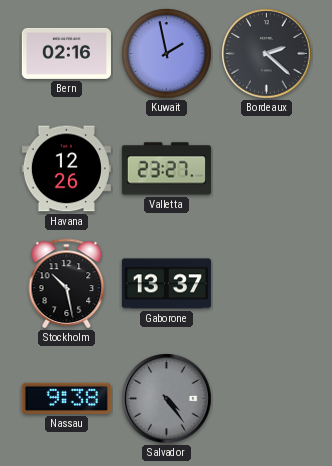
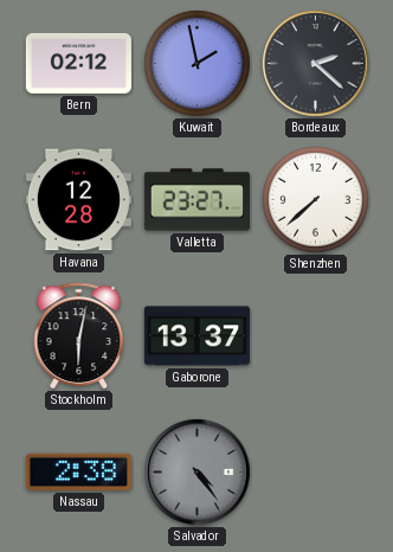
Bern: 02:16 -> 02:12 (78, 63)
Havana: 12:26 -> 12:28 (78, 200)
Shenzhen: none -> 7:38 (316, 200)
Stockholm: 10:28 -> 6:02 (79, 335)
Nassau: 9:38 -> 2:38 (78, 471)
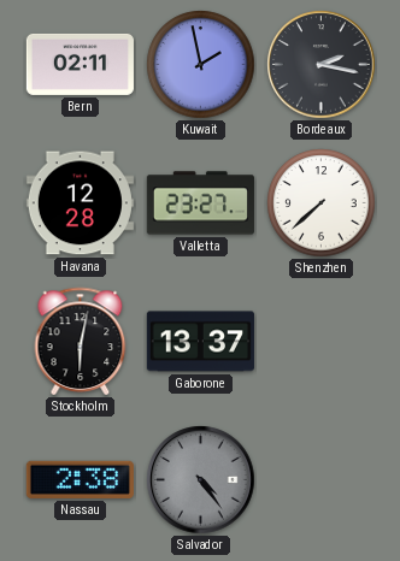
Bern: 02:12 -> 02:11 (80, 64)
Bordeaux: 2:22 -> 2:17 (322, 65)
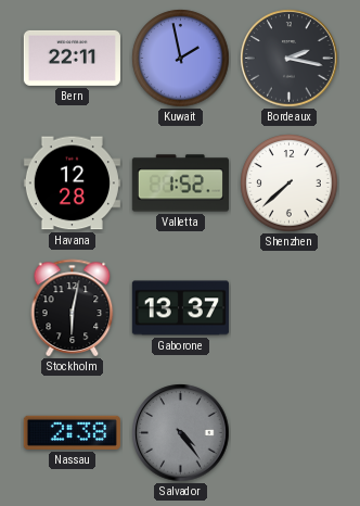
Bern: 02:11 -> 22:11 (72, 58)
Valletta: 23:27 -> 1:52 (180, 184)
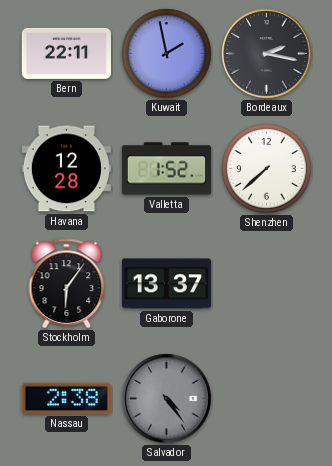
Stockholm: 6:02 -> 6:06 (67, 283)
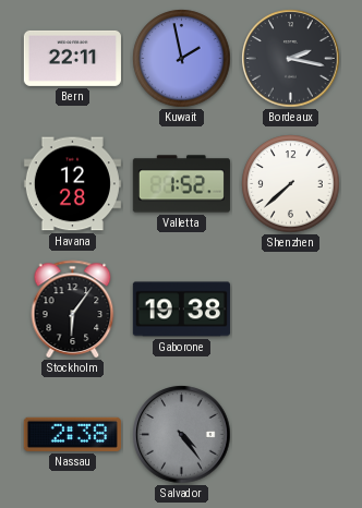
Gaborone: 13:37 -> 19:38 (181, 310)
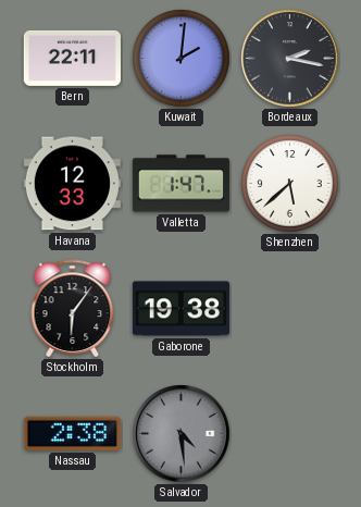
Kuwait: 1:58 -> 2:01 (182, 59)
Havana: 12:28 -> 12:33 (72, 184)
Valletta: 1:52 -> 1:47 (180, 184)
Shenzhen: 7:38 -> 5:38 (290, 184)
Salvador: 4:24 -> 4:29 (182, 434)
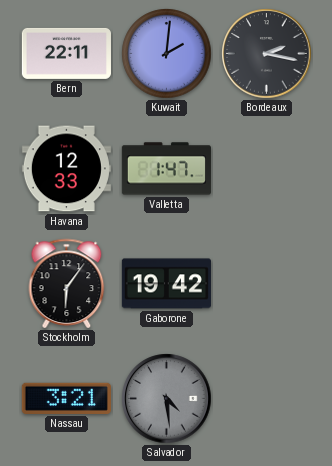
Shenzhen: 5:38 -> none (290, 184)
Gaborone: 19:38 -> 19:42 (166, 284)
Nassau: 2:38 -> 3:21 (66, 398)
